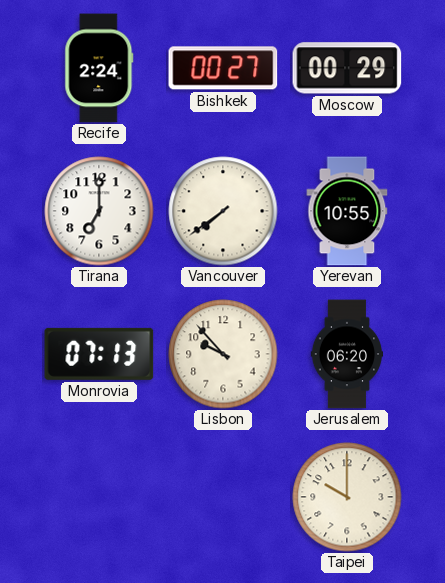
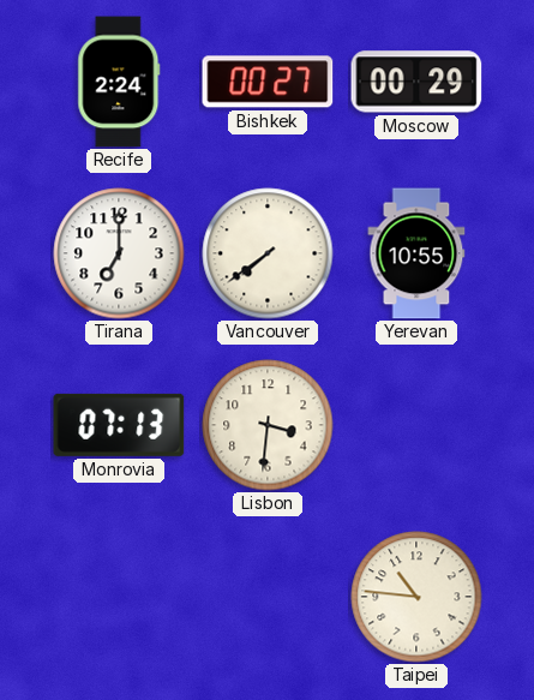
Lisbon: 9:53 -> 3:31 (268, 425)
Jerusalem: 06:20 -> none (346, 354)
Taipei: 10:00 -> 10:46 (416, 597)
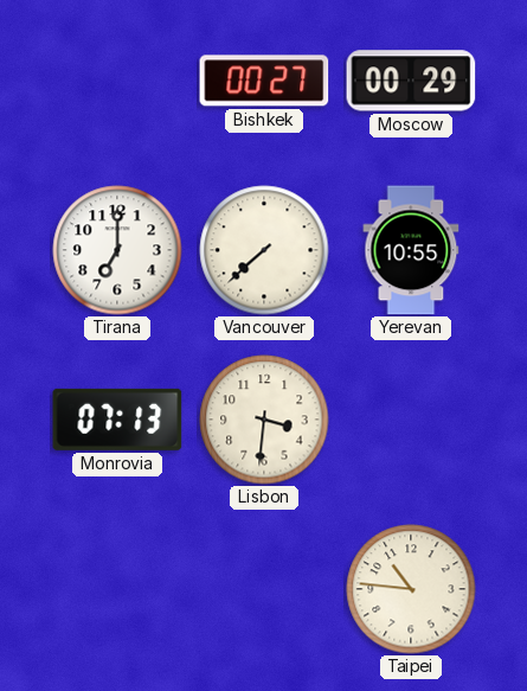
Recife: 2:24 -> none (119, 82)
Vancouver: 7:39 -> 7:38 (264, 250)
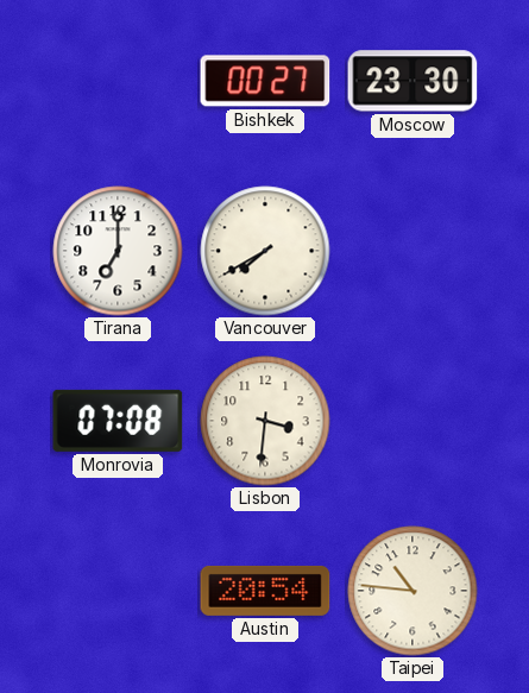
Moscow: 00:29 -> 23:30 (413, 81)
Vancouver: 7:38 -> 7:40 (265, 251)
Yerevan: 10:55 -> none (411, 250)
Monrovia: 07:13 -> 07:08 (118, 421)
Austin: none -> 20:54 (265, 591)
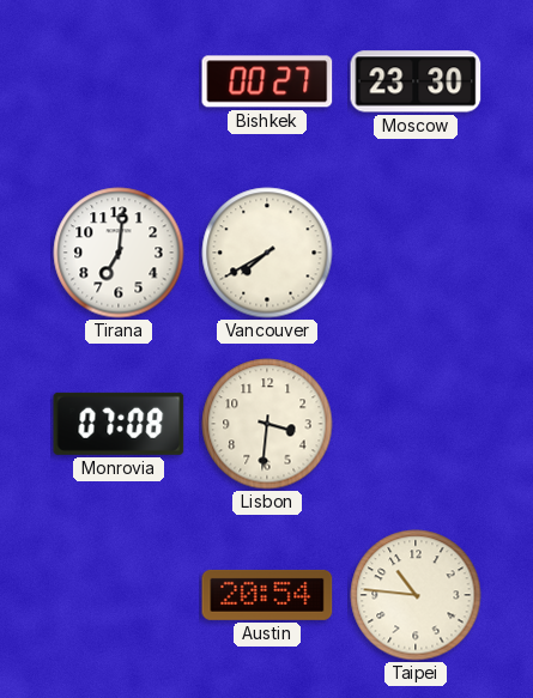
Tirana: 7:00 -> 7:01 (119, 253)
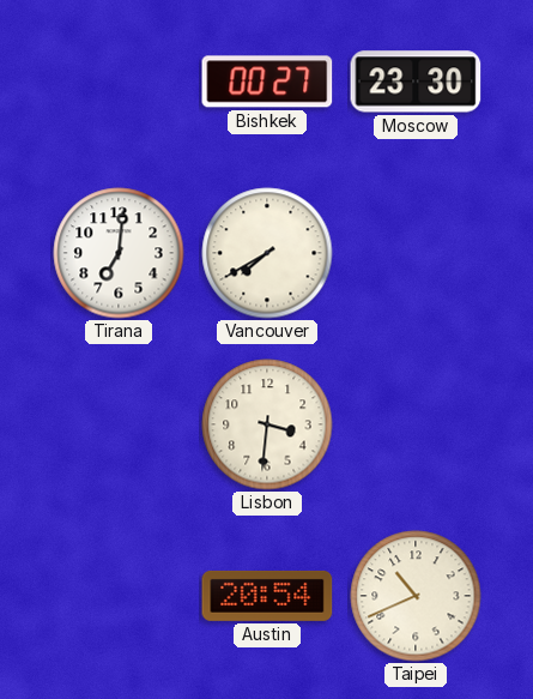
Monrovia: 07:08 -> none (119, 424)
Taipei: 10:46 -> 10:41 (416, 596)
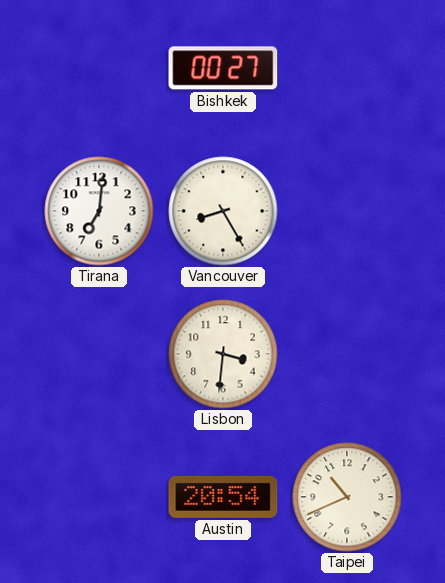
Moscow: 23:30 -> none (416, 82)
Vancouver: 7:40 -> 8:25 (223, 211)
